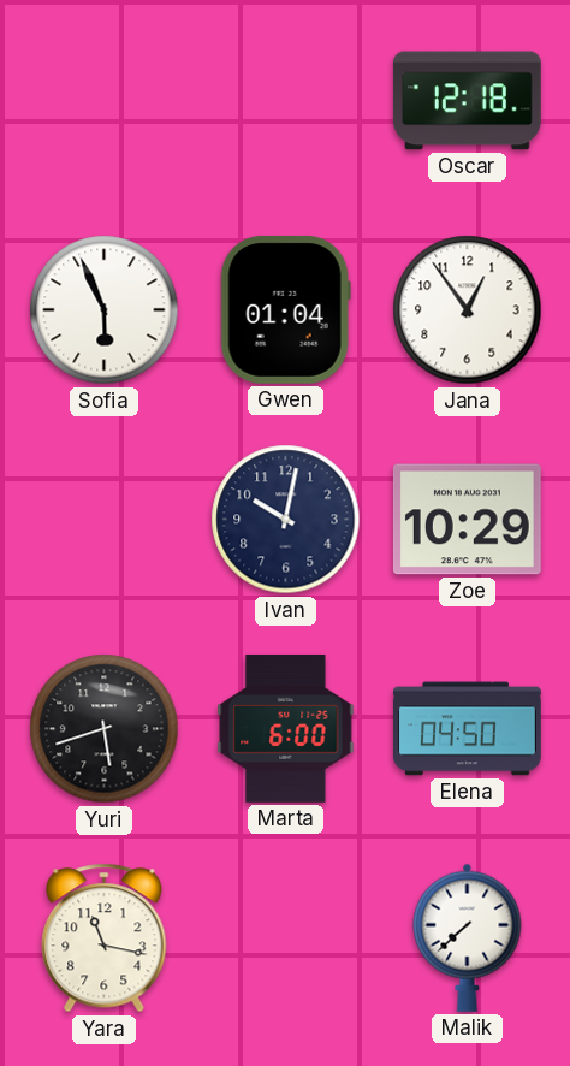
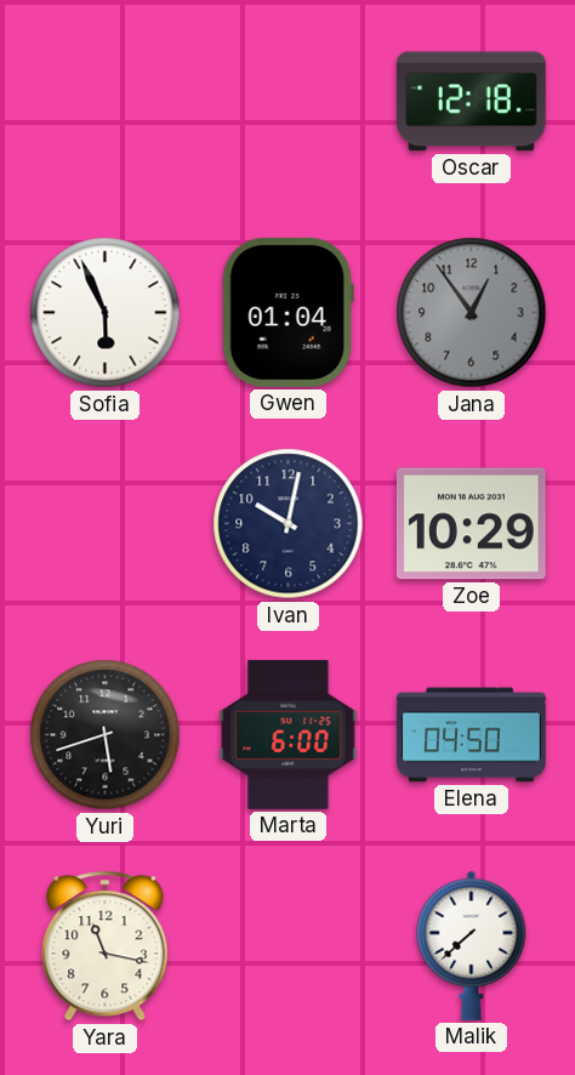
Jana dial: white -> grey (472, 313)
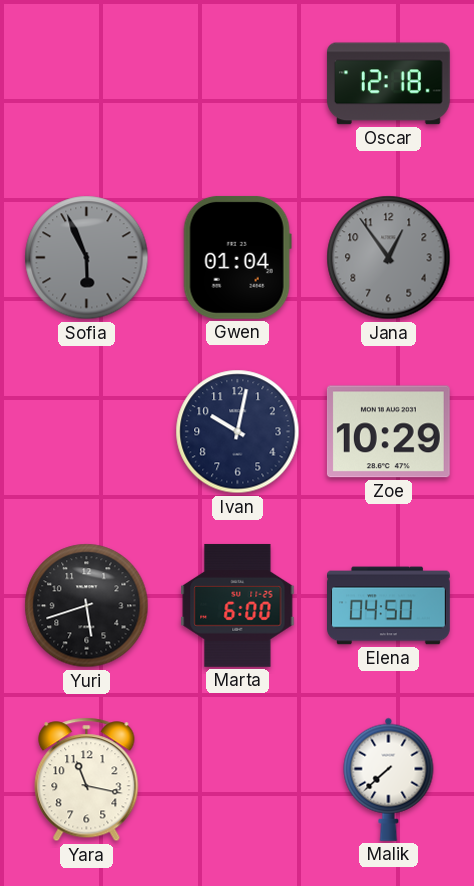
Sofia dial: white -> grey (87, 258)
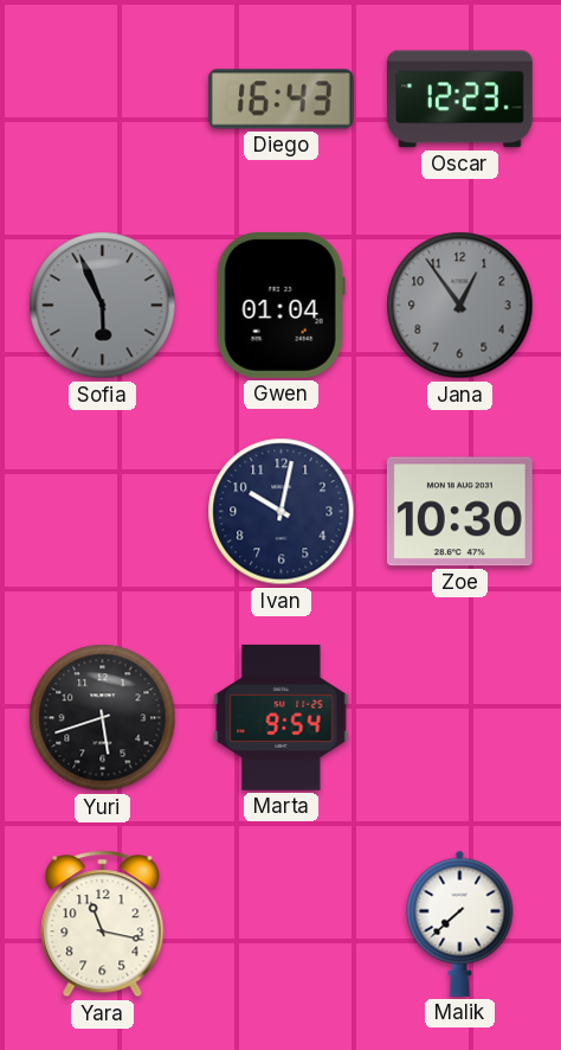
Diego: none -> 16:43 (280, 100)
Oscar: 12:18 -> 12:23 (459, 100)
Zoe: 10:29 -> 10:30 (459, 512)
Marta: 6:00 -> 9:54 (282, 717)
Elena: 04:50 -> none (389, 606)
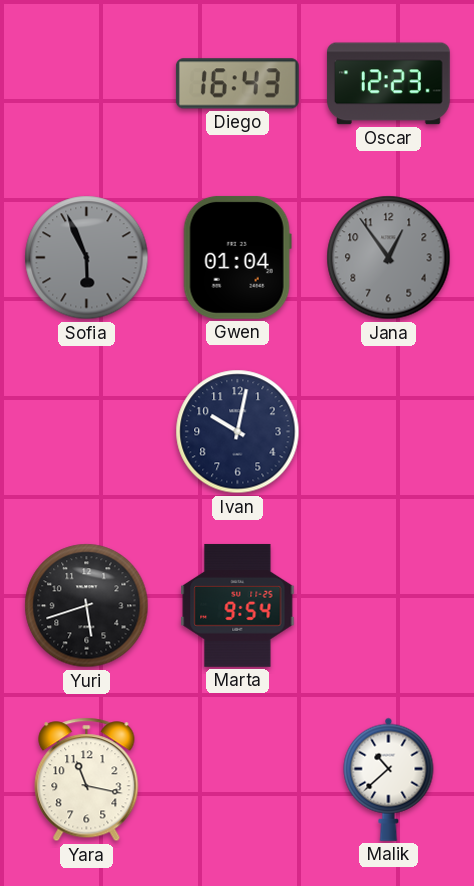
Zoe: 10:30 -> none (459, 512)
Malik: 7:38 -> 10:38 (389, 779)
